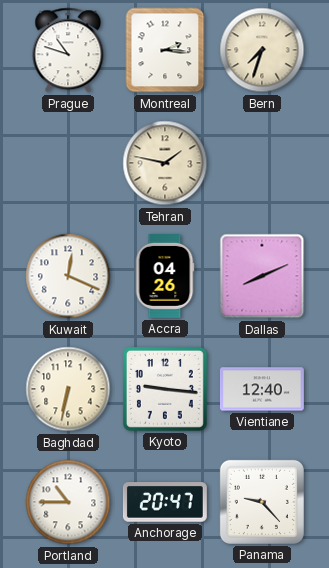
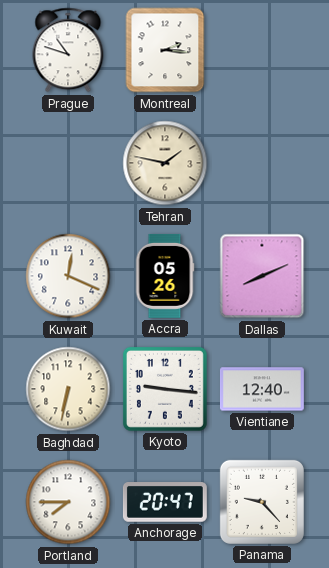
Bern: 7:33 -> none (262, 50)
Accra: 04:26 -> 05:26 (165, 276)
Portland: 10:45 -> 7:45 (68, 502)
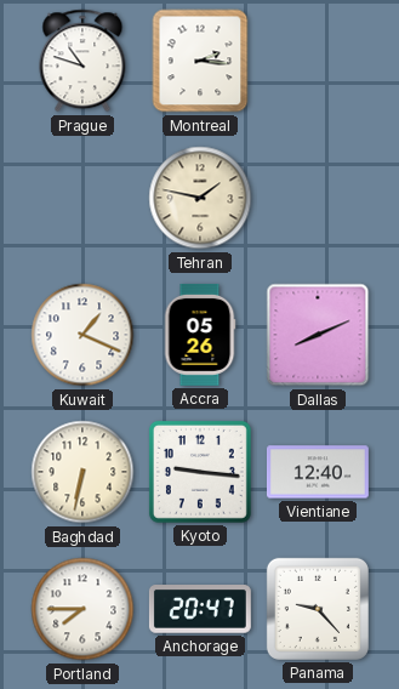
Kuwait: 12:19 -> 1:19 (82, 335)
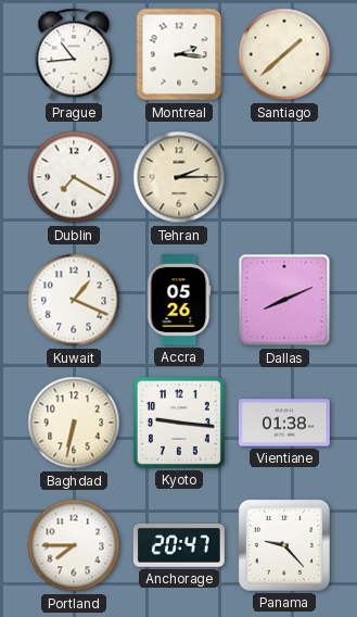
Prague: 10:48 -> 10:44 (74, 54)
Santiago: none -> 1:38 (284, 54)
Dublin: none -> 7:20 (74, 177)
Tehran: 1:47 -> 2:15 (179, 177)
Vientiane: 12:40 -> 01:38 (284, 423)
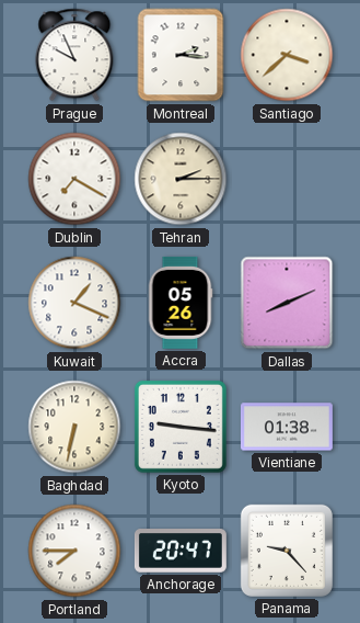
Prague: 10:44 -> 9:56 (74, 55)
Santiago: 1:38 -> 3:38 (287, 55)
